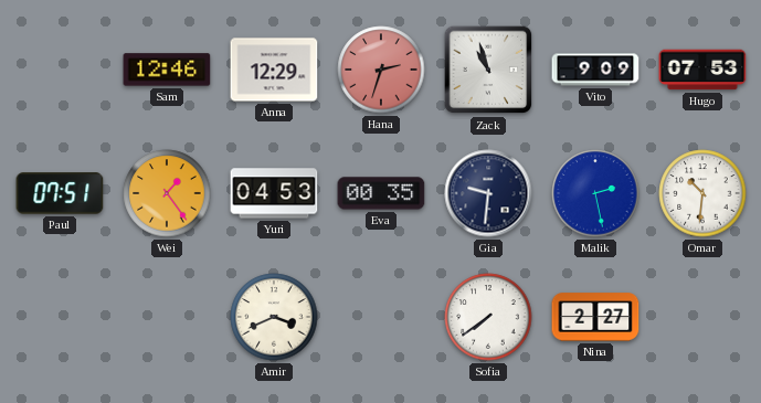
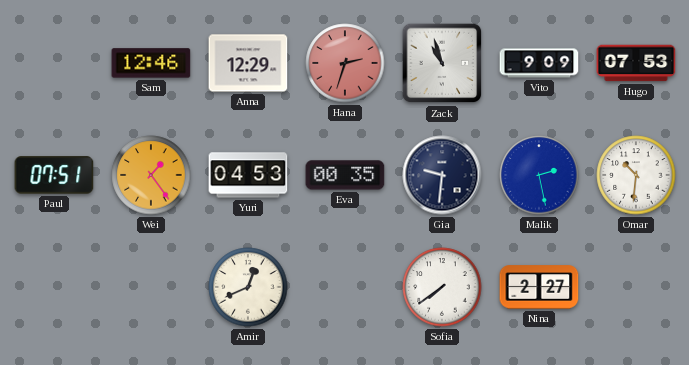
Amir: 3:41 -> 12:41 (248, 287)
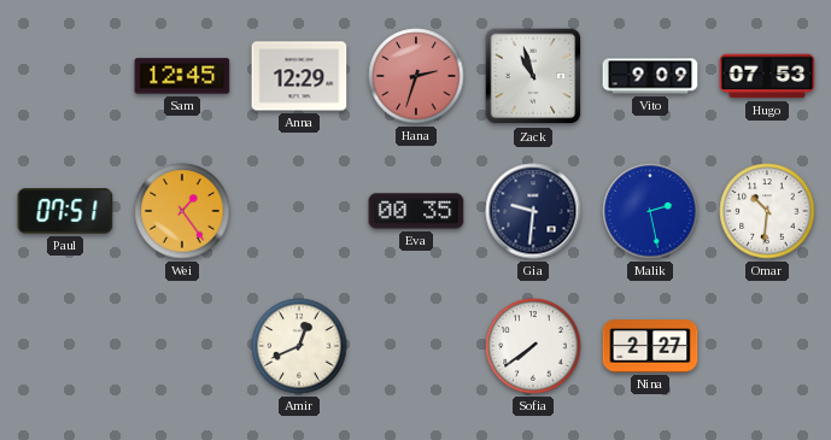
Sam: 12:46 -> 12:45 (182, 76)
Yuri: 04:53 -> none (248, 175)
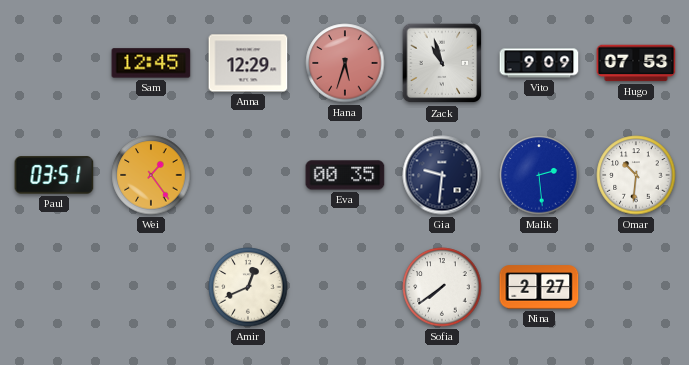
Hana: 2:33 -> 5:33 (345, 63)
Paul: 07:51 -> 03:51 (54, 175)
Malik: 2:28 -> 2:29 (539, 175)
